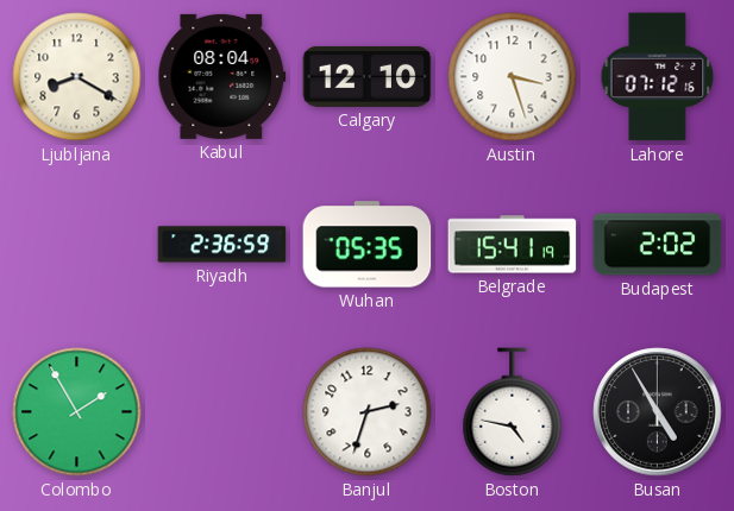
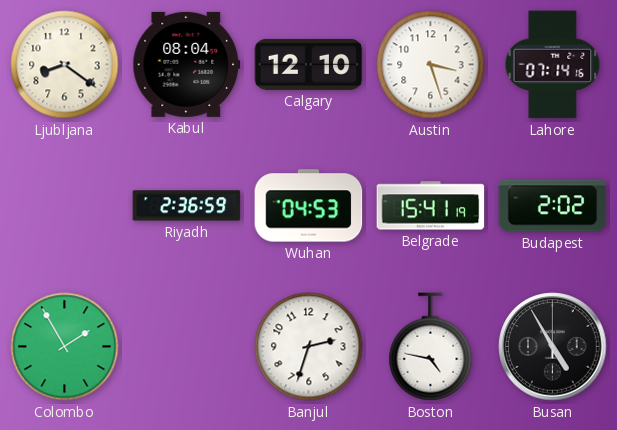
Ljubljana: 8:20 -> 8:21 (65, 65)
Lahore: 07:12 -> 07:14 (553, 65)
Wuhan: 05:35 -> 04:53 (309, 206)
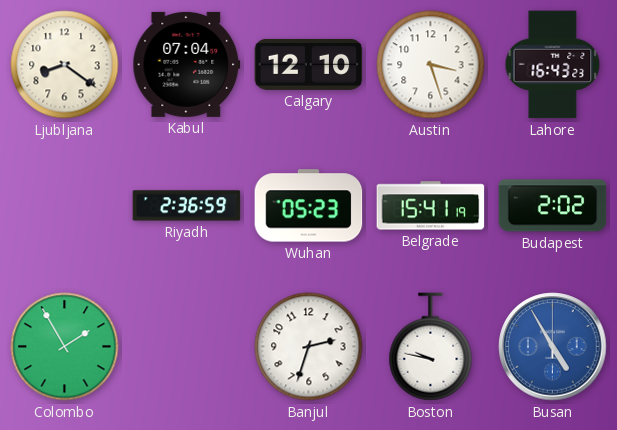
Kabul: 08:04 -> 07:04 (187, 64)
Lahore: 07:14 -> 16:43 (553, 65)
Wuhan: 04:53 -> 05:23 (309, 206)
Boston: 4:47 -> 9:47 (431, 347)
Busan dial: black -> blue (553, 347)
